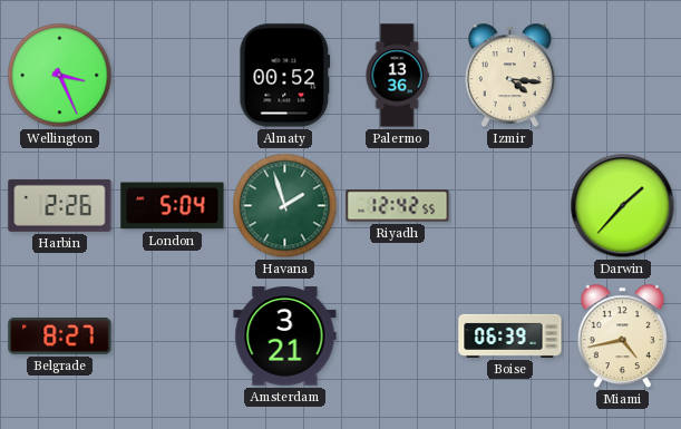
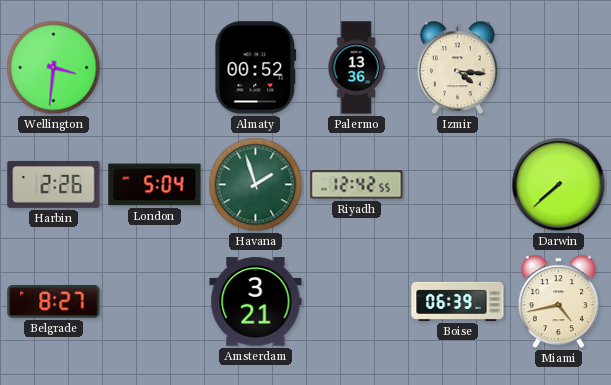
Wellington: 3:26 -> 3:31 (54, 68)
Darwin: 1:37 -> 7:38 (559, 185)
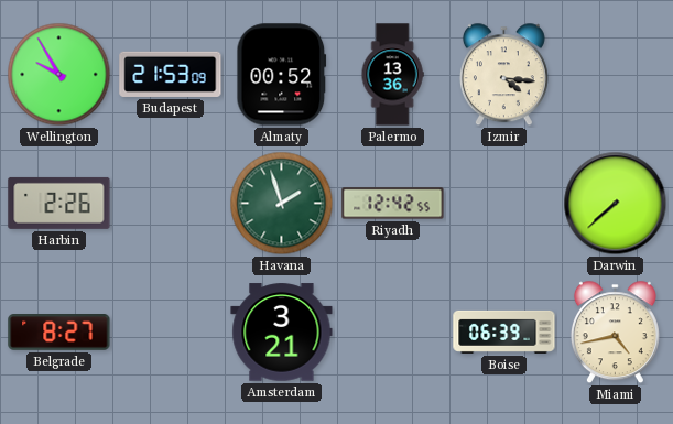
Wellington: 3:31 -> 9:55 (59, 75)
Budapest: none -> 21:53 (171, 74)
London: 5:04 -> none (155, 185)
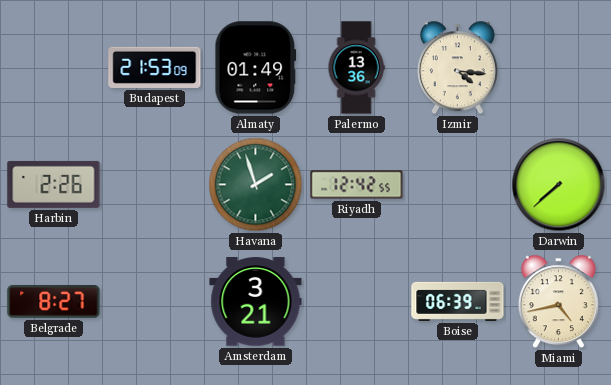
Wellington: 9:55 -> none (59, 75)
Almaty: 00:52 -> 01:49 (256, 68)
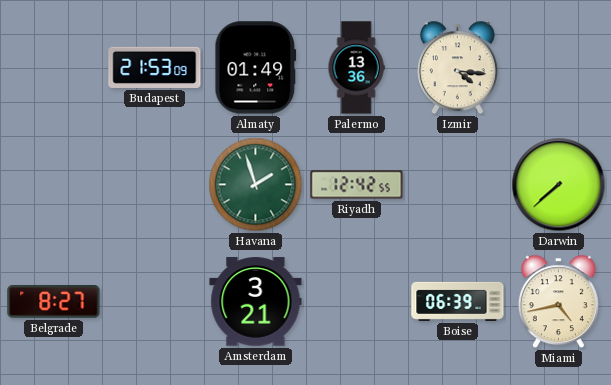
Harbin: 2:26 -> none (54, 184)
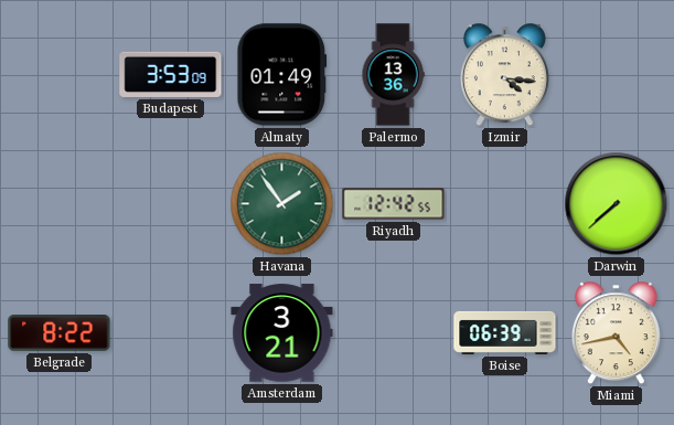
Budapest: 21:53 -> 3:53 (171, 74)
Havana: 1:57 -> 1:54 (282, 204)
Belgrade: 8:27 -> 8:22 (60, 333)
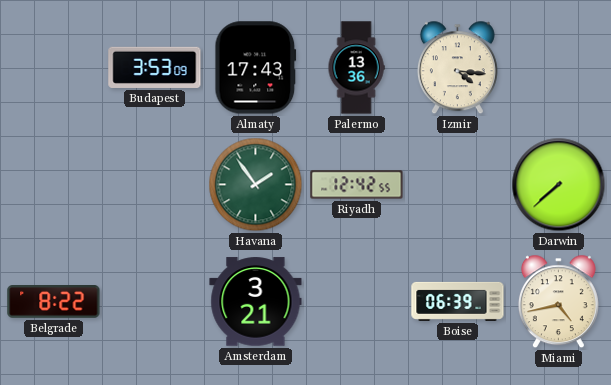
Almaty: 01:49 -> 17:43 (256, 68)
